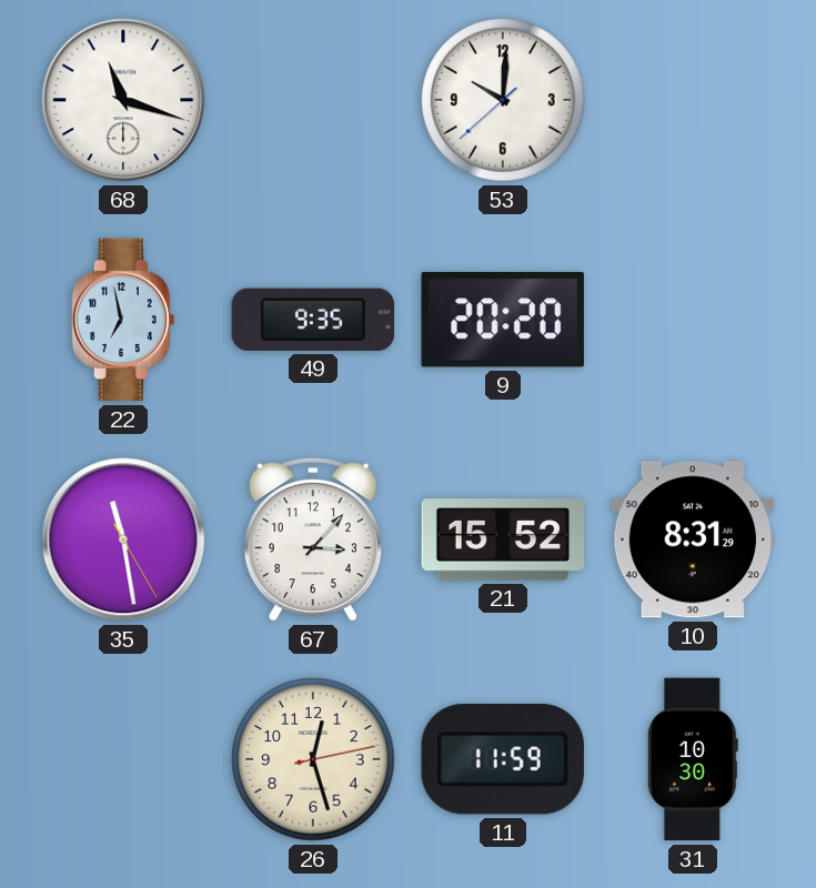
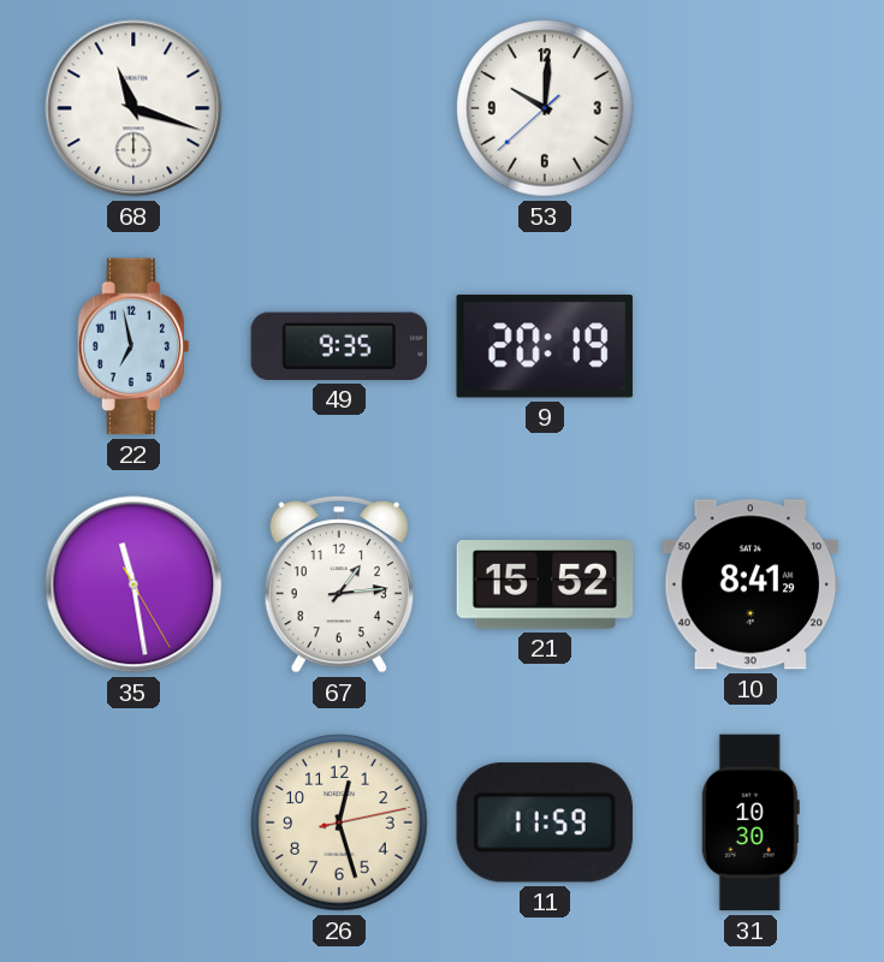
9: 20:20 -> 20:19 (545, 346)
67: 3:07 -> 1:14 (339, 586)
10: 8:31 -> 8:41 (750, 584)
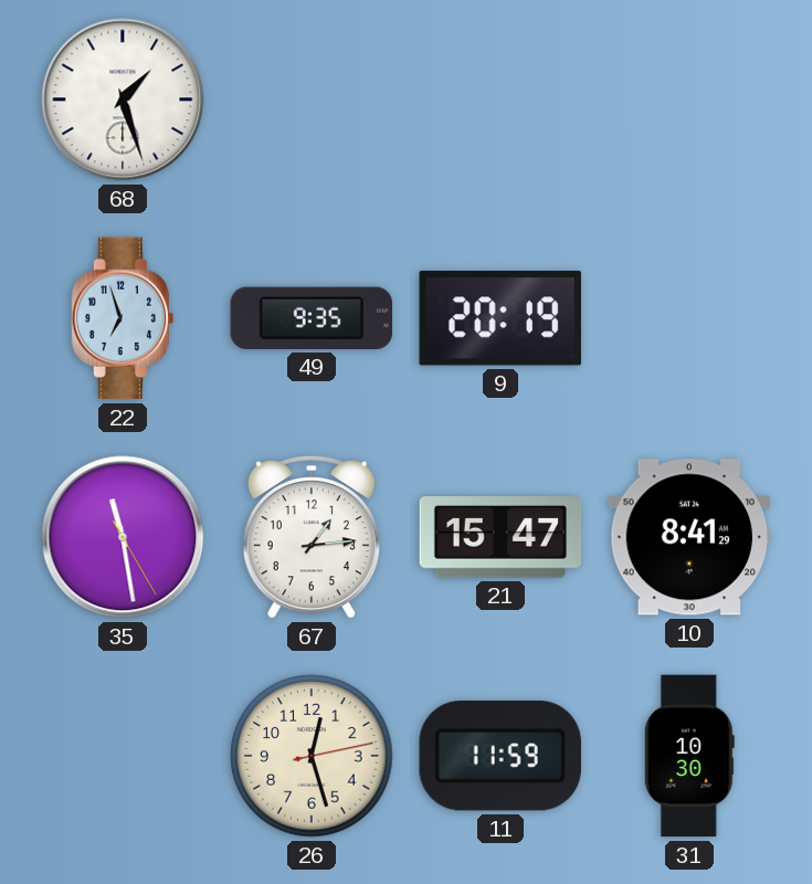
68: 11:18 -> 1:27 (123, 99)
53: 10:00 -> none (545, 108)
22: 6:58 -> 6:57 (122, 318)
21: 15:52 -> 15:47 (500, 537)
